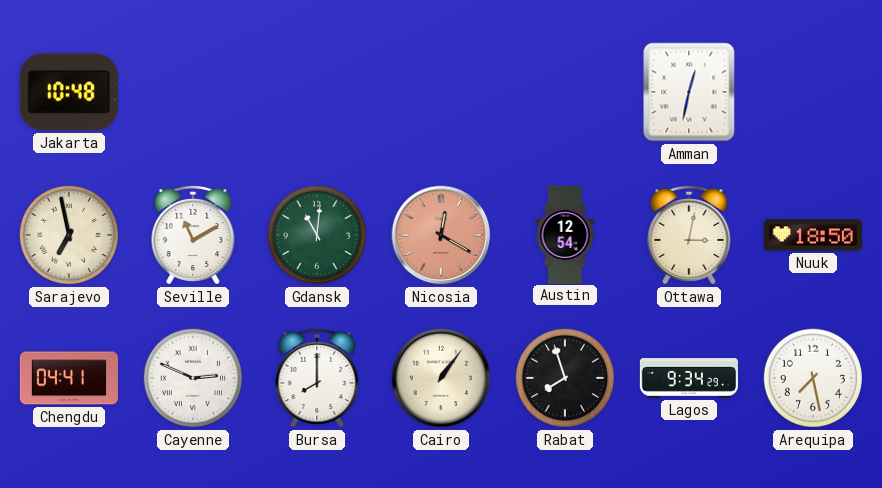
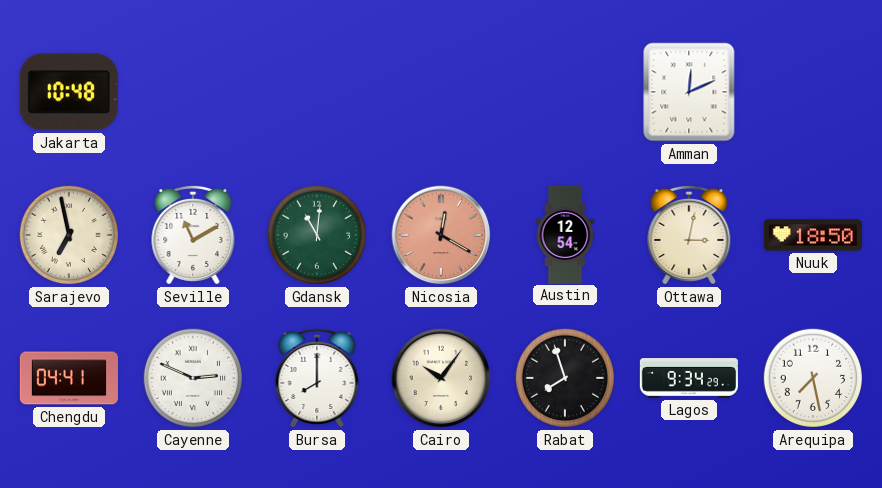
Amman: 12:32 -> 12:11 (689, 92)
Cairo: 1:06 -> 10:06 (441, 378)
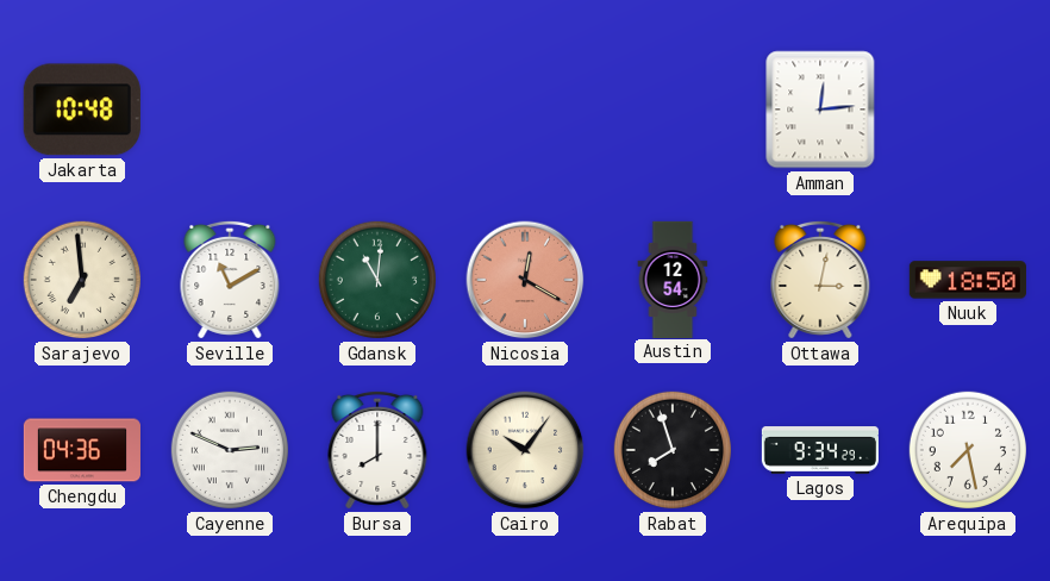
Amman: 12:11 -> 12:14 (820, 110)
Sarajevo: 6:58 -> 6:59 (82, 280)
Chengdu: 04:41 -> 04:36 (81, 450)
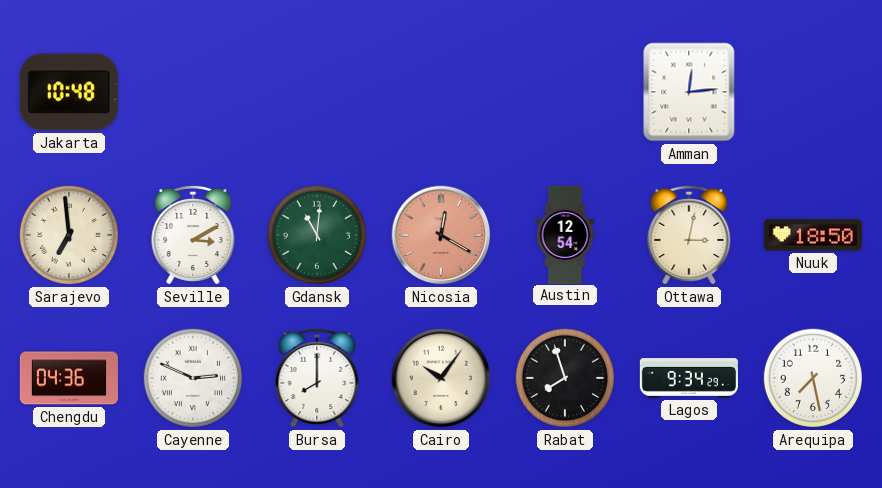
Seville: 11:10 -> 3:10 (193, 235)
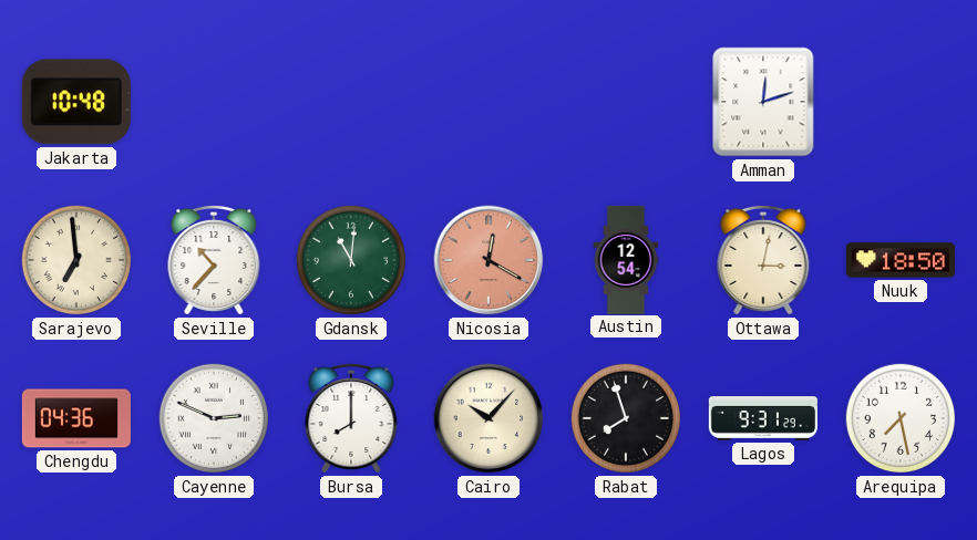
Amman: 12:14 -> 12:12 (763, 102)
Seville: 3:10 -> 10:37 (214, 260)
Cairo: 10:06 -> 10:07 (488, 418)
Lagos: 9:34 -> 9:31 (763, 418)
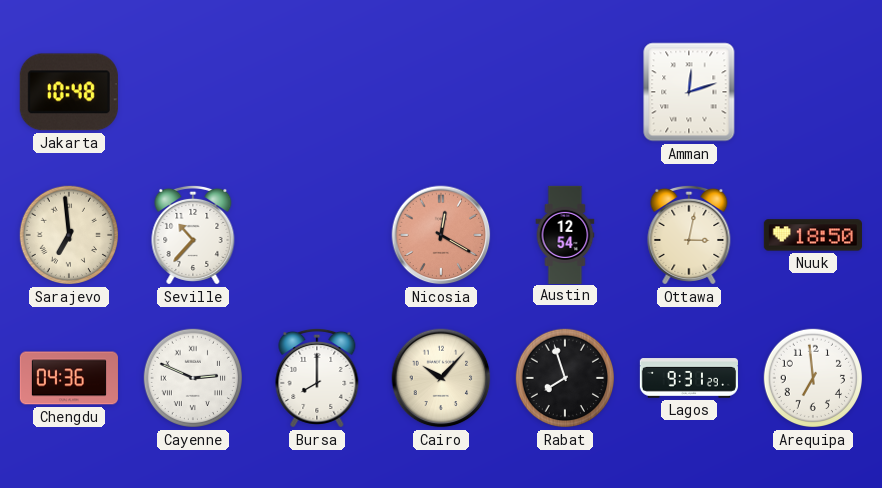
Gdansk: 11:01 -> none (351, 260)
Arequipa: 7:28 -> 6:59 (813, 378)
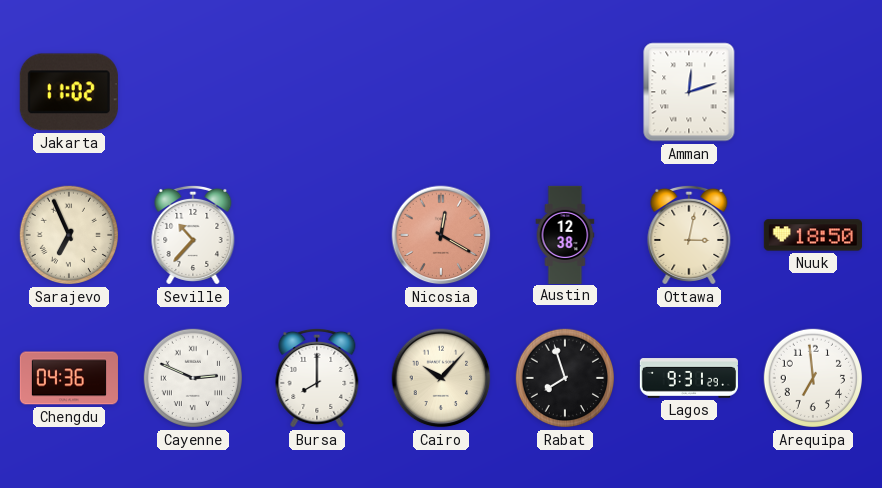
Jakarta: 10:48 -> 11:02 (69, 92)
Sarajevo: 6:59 -> 6:56 (69, 235)
Austin: 12:54 -> 12:38 (565, 234)
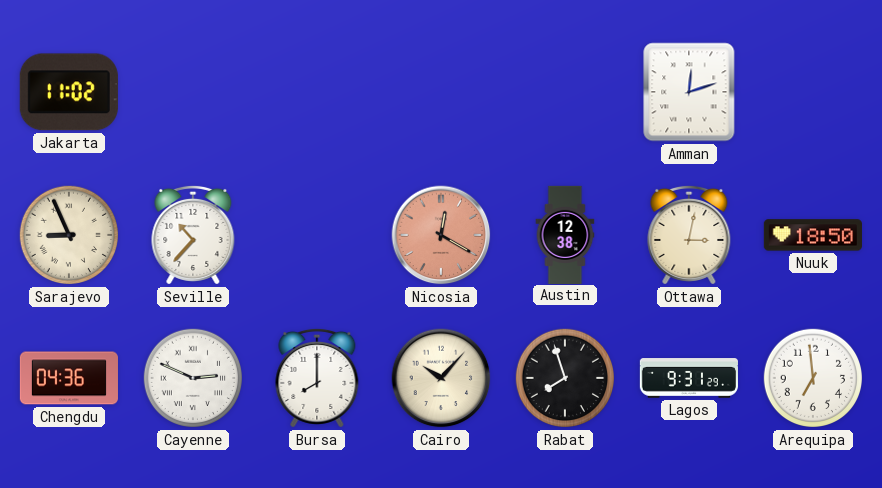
Sarajevo: 6:56 -> 8:56 (69, 235)
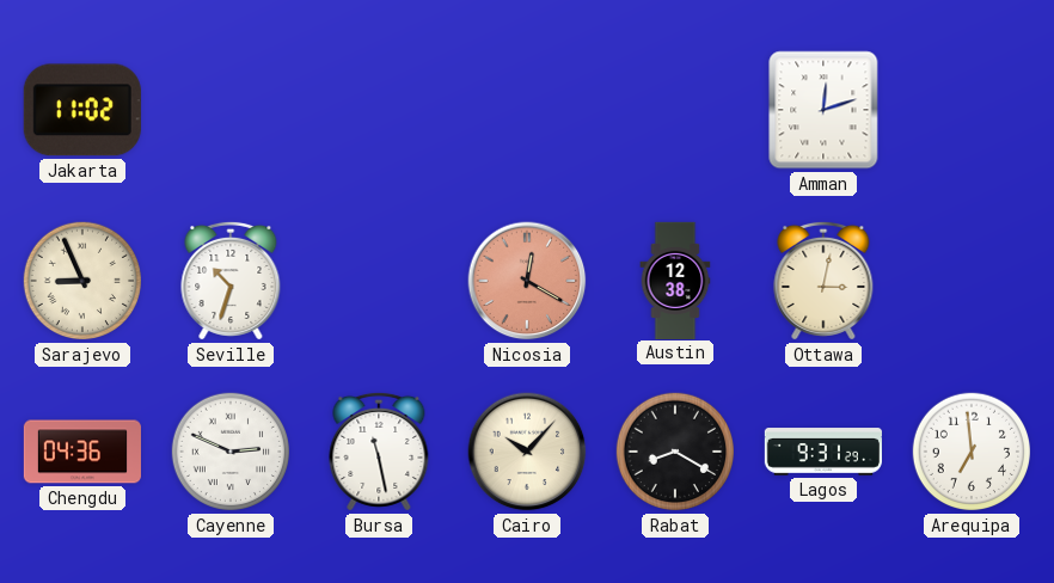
Seville: 10:37 -> 10:33 (231, 281)
Nuuk: 18:50 -> none (813, 235)
Bursa: 8:00 -> 11:28 (379, 452)
Rabat: 7:57 -> 8:20 (675, 452)
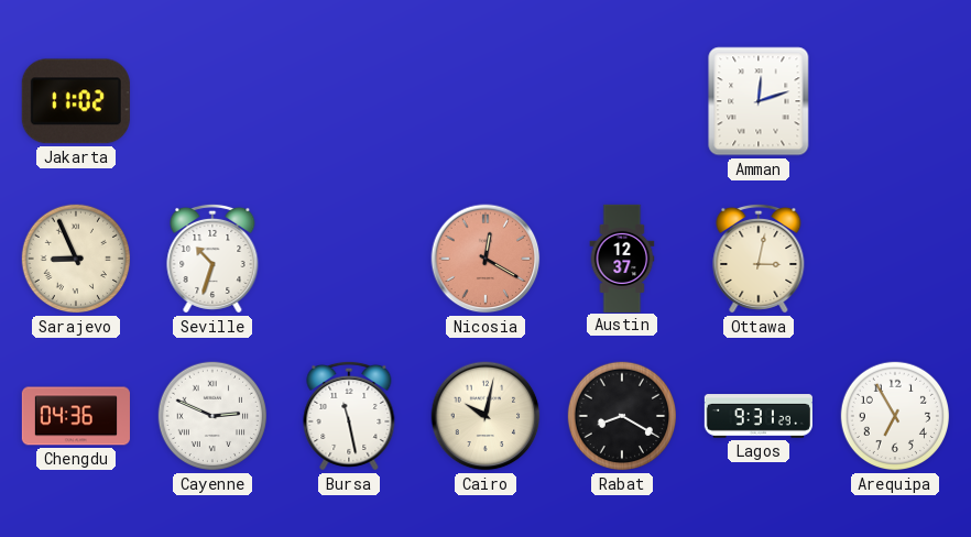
Austin: 12:38 -> 12:37 (622, 257)
Cairo: 10:07 -> 10:02 (485, 416)
Arequipa: 6:59 -> 6:55 (895, 416)
